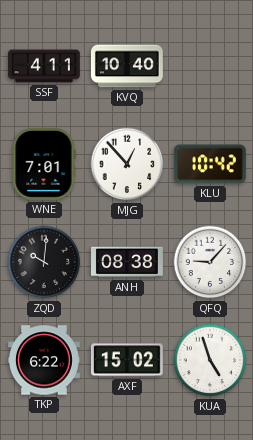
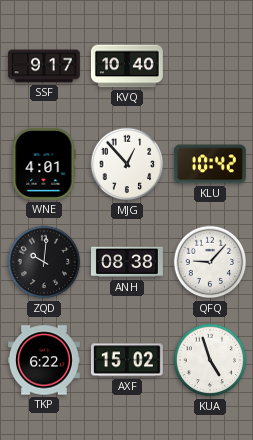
SSF: 4:11 -> 9:17 (45, 66)
WNE: 7:01 -> 4:01 (44, 164)
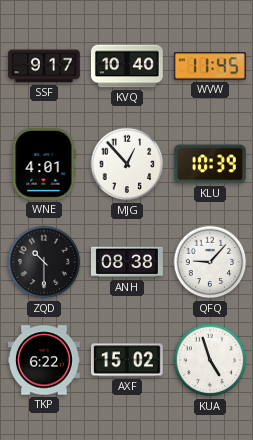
WVW: none -> 11:45 (210, 66)
KLU: 10:42 -> 10:39 (210, 164)
ZQD: 10:01 -> 10:30 (44, 262)
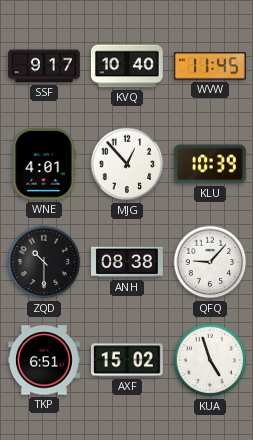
TKP: 6:22 -> 6:51 (45, 360)
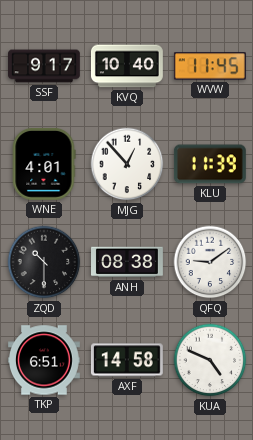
KLU: 10:39 -> 11:39 (210, 164)
QFQ: 9:07 -> 9:09 (210, 262)
AXF: 15:02 -> 14:58 (127, 360)
KUA: 4:57 -> 4:49 (210, 360)
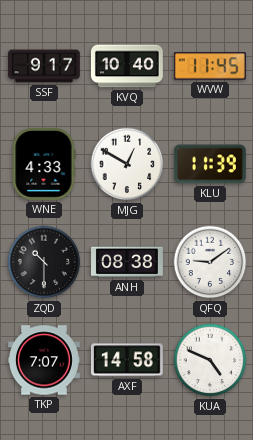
WNE: 4:01 -> 4:33 (44, 164)
MJG: 12:53 -> 12:50 (127, 164)
TKP: 6:51 -> 7:07 (45, 360)
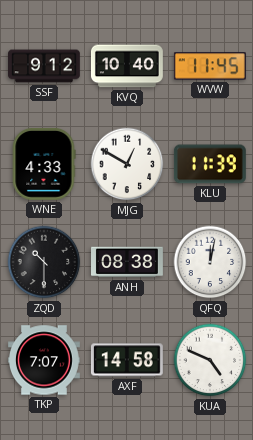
SSF: 9:17 -> 9:12 (45, 66)
QFQ: 9:09 -> 12:02 (210, 262)
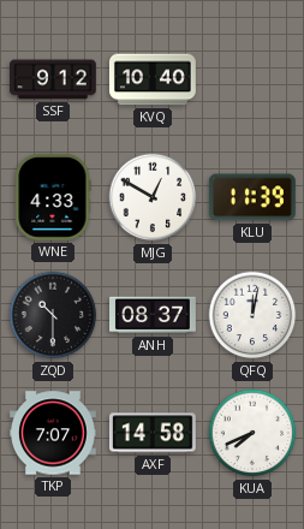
WVW: 11:45 -> none (210, 66)
ANH: 08:38 -> 08:37 (154, 315)
KUA: 4:49 -> 7:41 (252, 433)
